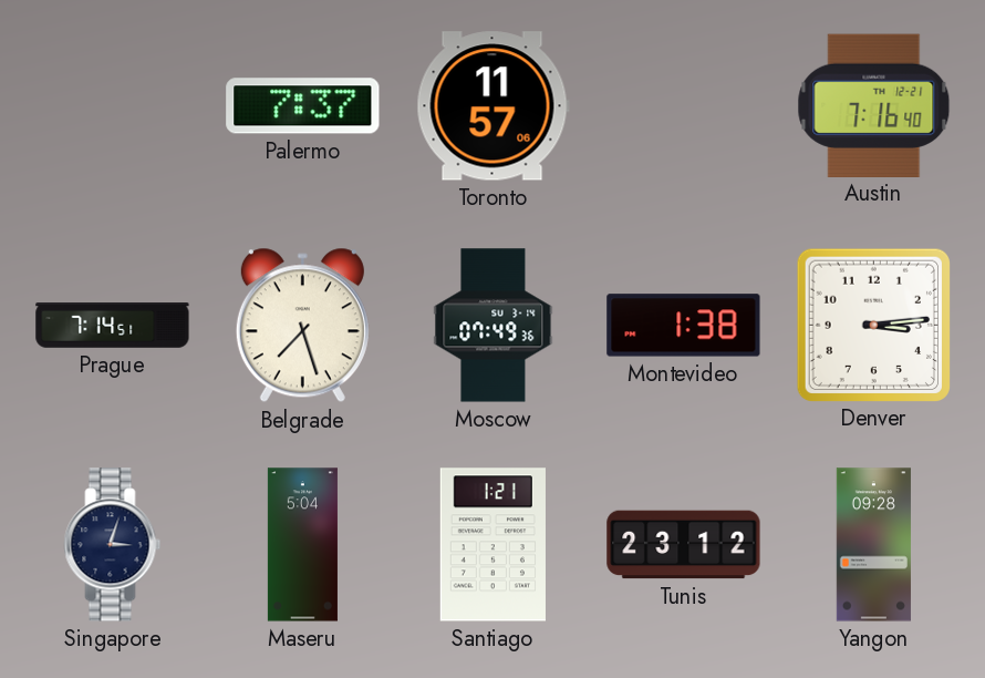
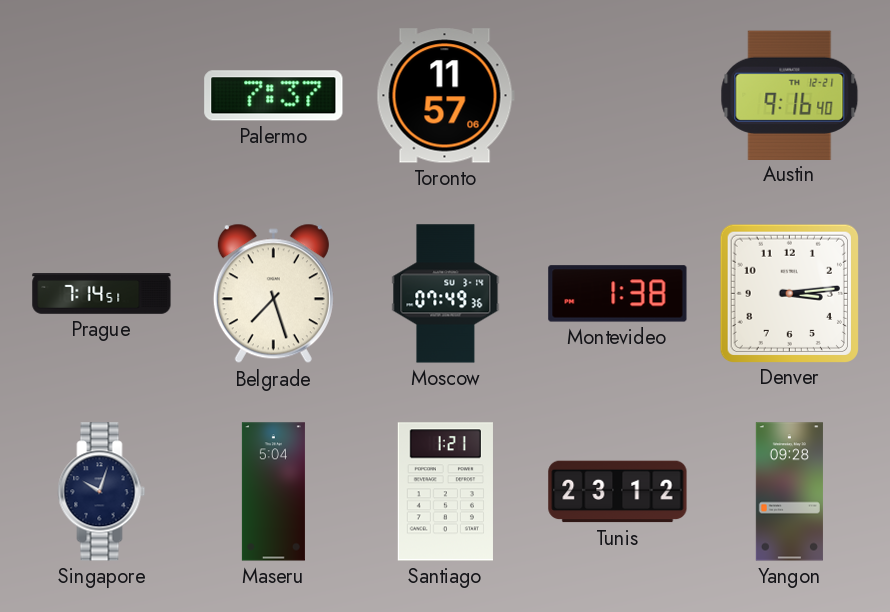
Austin: 7:16 -> 9:16 (790, 95)
Singapore: 3:03 -> 10:03 (102, 492)
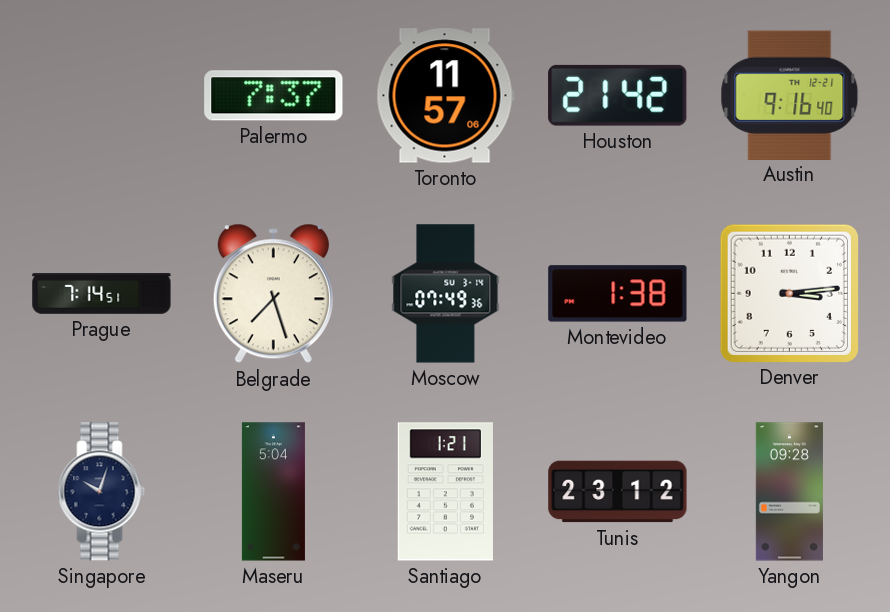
Houston: none -> 21:42 (618, 95)
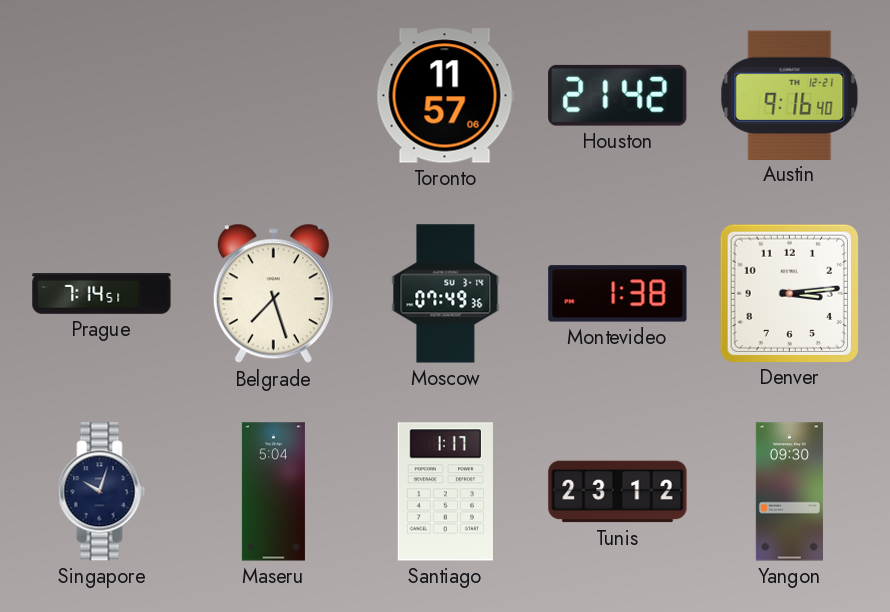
Palermo: 7:37 -> none (274, 96)
Santiago: 1:21 -> 1:17 (445, 492)
Yangon: 09:28 -> 09:30 (789, 492)
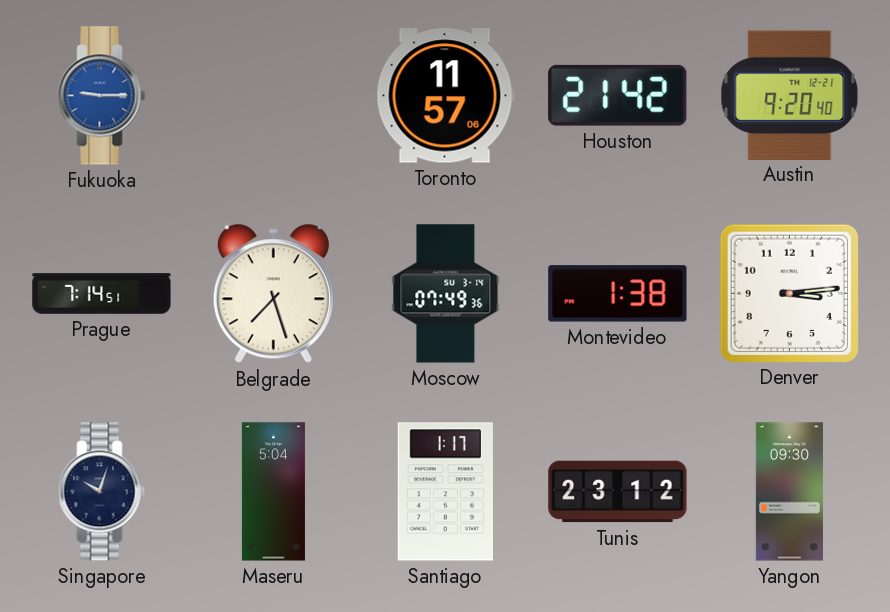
Fukuoka: none -> 9:15 (102, 96)
Austin: 9:16 -> 9:20 (790, 95)
